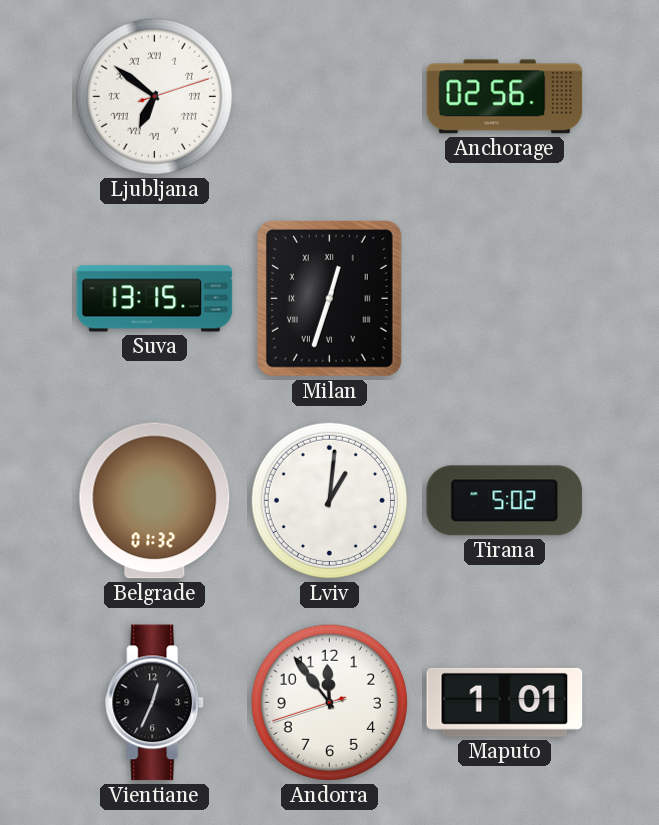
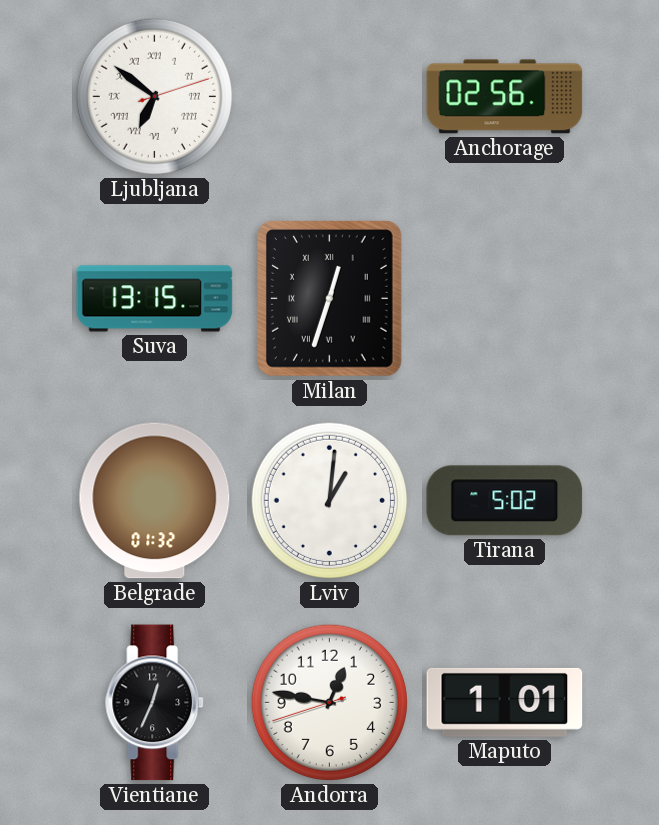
Andorra: 11:53 -> 12:46 (329, 702)
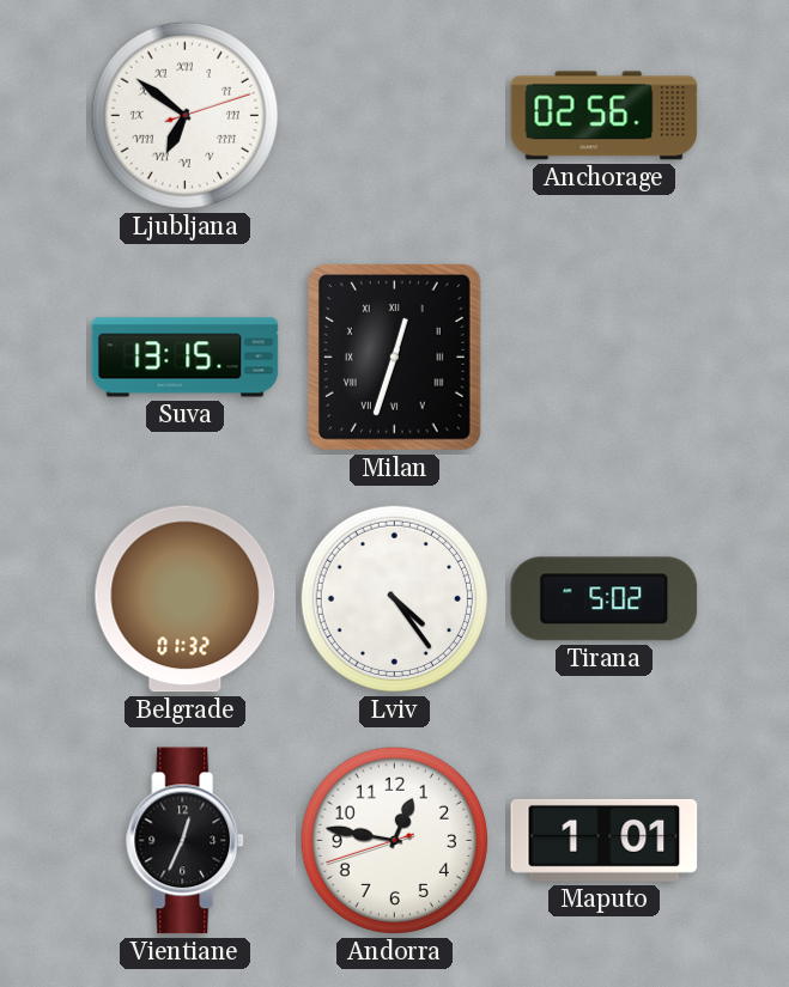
Lviv: 1:01 -> 4:24 (394, 598)
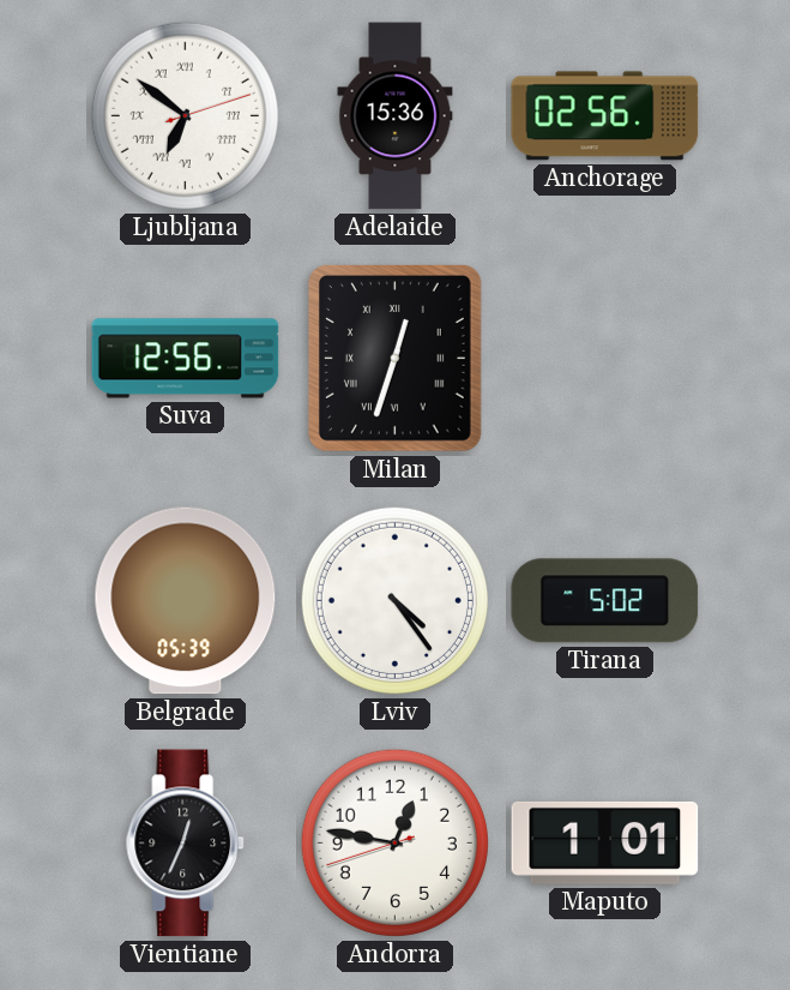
Adelaide: none -> 15:36 (396, 116)
Suva: 13:15 -> 12:56 (186, 359)
Belgrade: 01:32 -> 05:39 (186, 601)
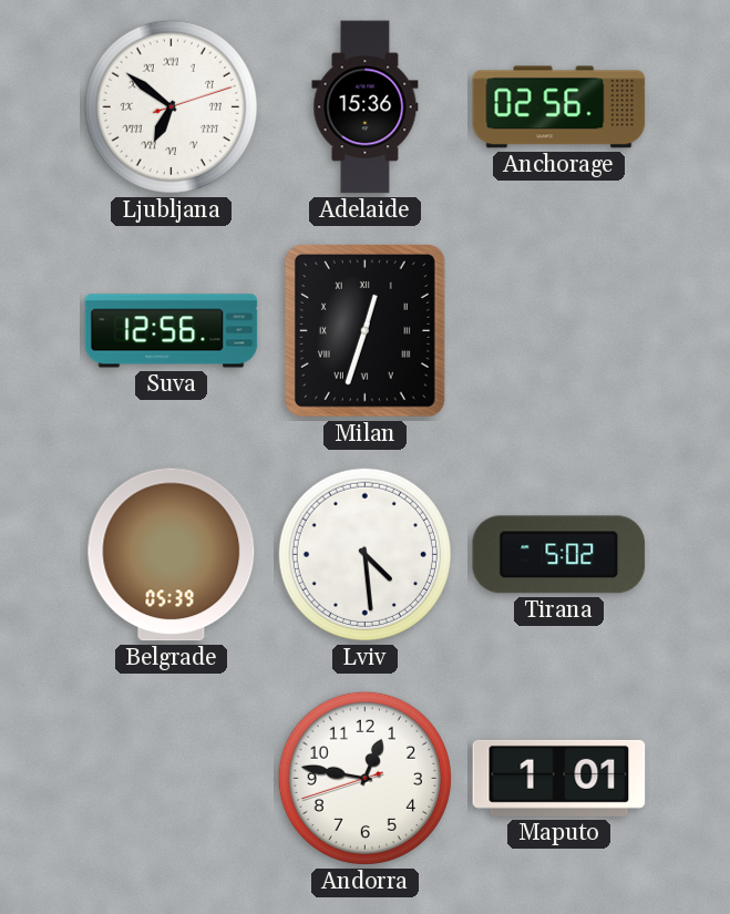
Lviv: 4:24 -> 4:29 (364, 554)
Vientiane: 12:34 -> none (186, 844)
